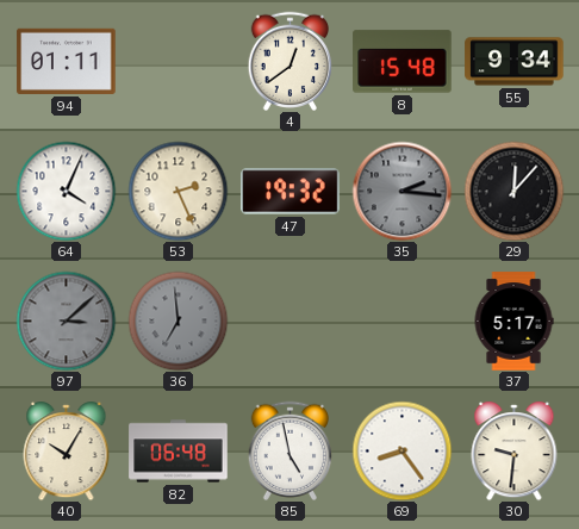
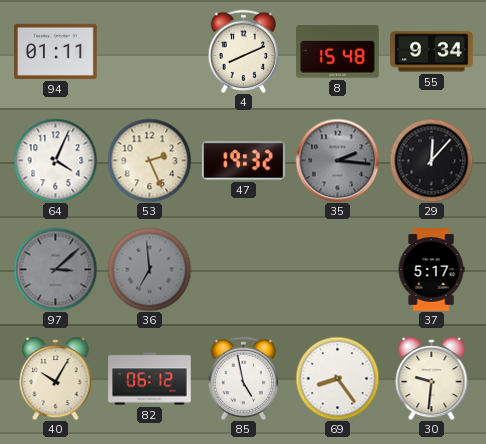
4: 12:39 -> 8:11 (243, 51)
82: 06:48 -> 06:12 (150, 379)
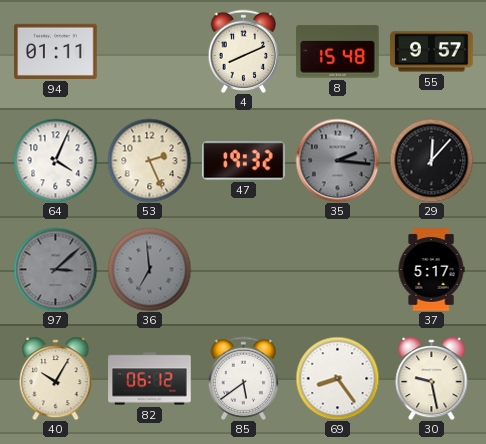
55: 9:34 -> 9:57 (432, 52)
85: 4:58 -> 5:39 (243, 378)
30: 9:31 -> 9:28 (432, 379)
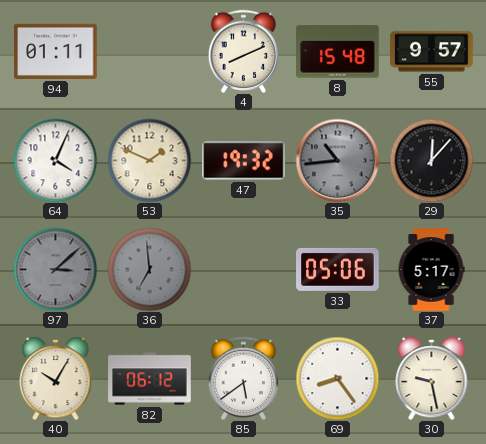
53: 2:26 -> 1:49 (149, 160)
35: 2:16 -> 10:44 (337, 160)
33: none -> 05:06 (338, 269)
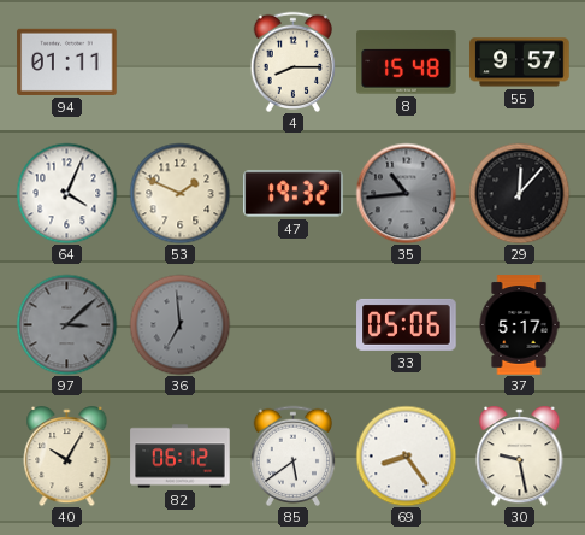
4: 8:11 -> 8:15 (292, 61)
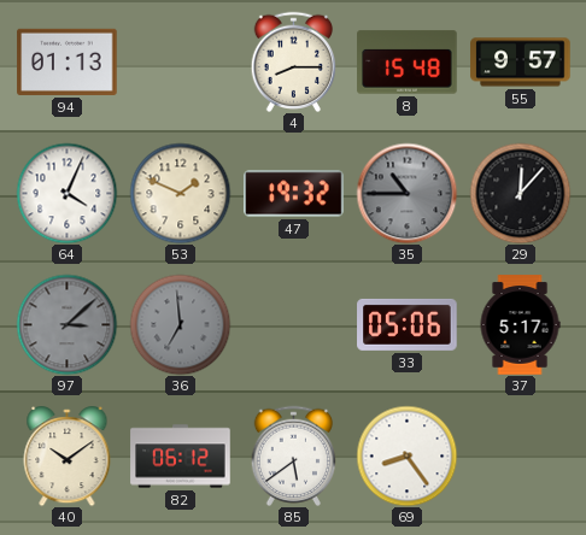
94: 01:11 -> 01:13 (68, 61)
35: 10:44 -> 10:45 (406, 193)
40: 10:05 -> 10:09 (68, 457)
30: 9:28 -> none (520, 457)
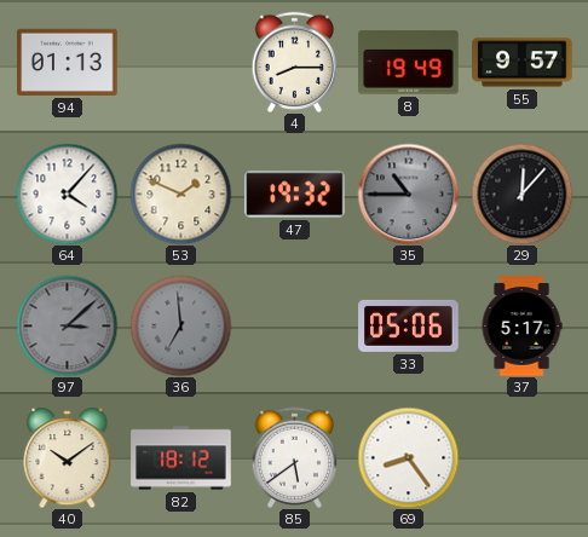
8: 15:48 -> 19:49 (409, 63)
64: 4:04 -> 4:07 (67, 194)
82: 06:12 -> 18:12 (181, 458)
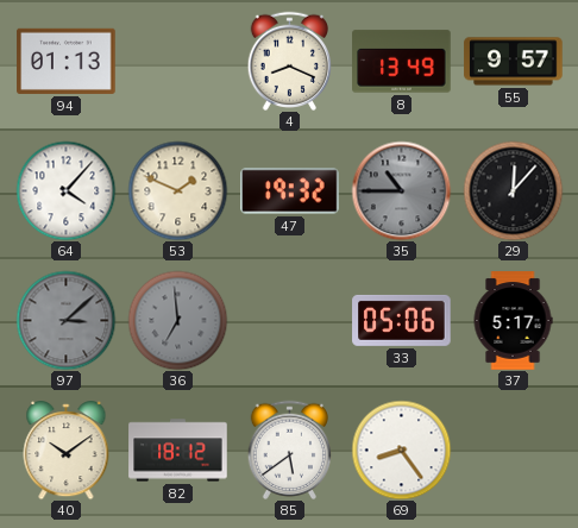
4: 8:15 -> 8:19 (289, 61)
8: 19:49 -> 13:49 (402, 62)
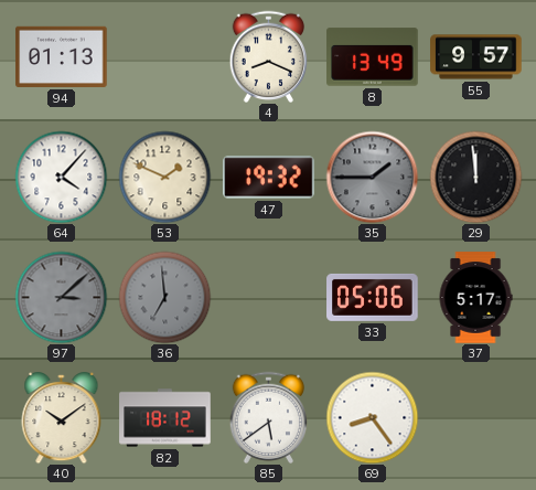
35: 10:45 -> 1:45 (372, 177)
29: 12:07 -> 11:59 (475, 177)
